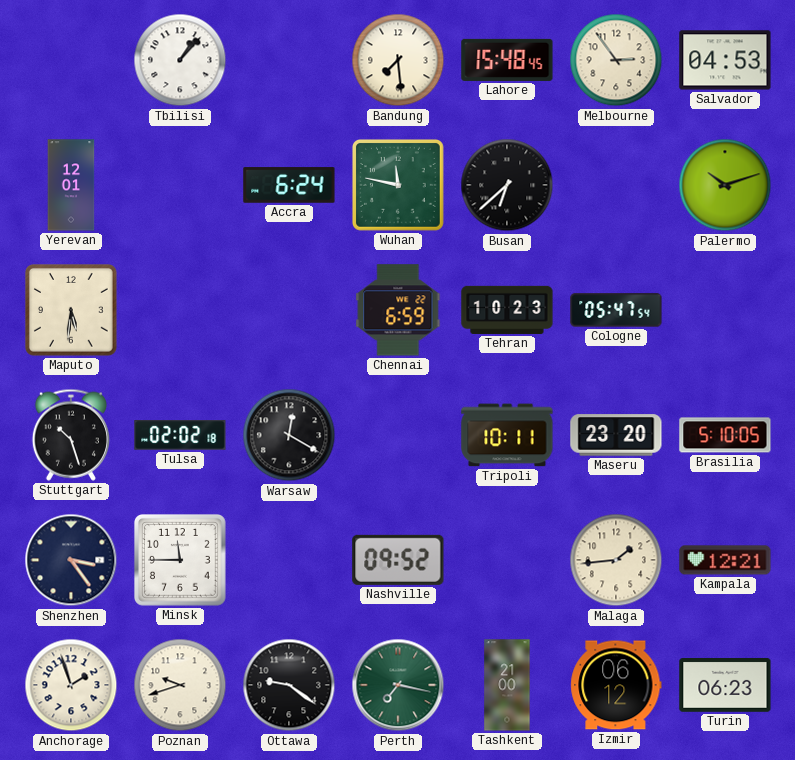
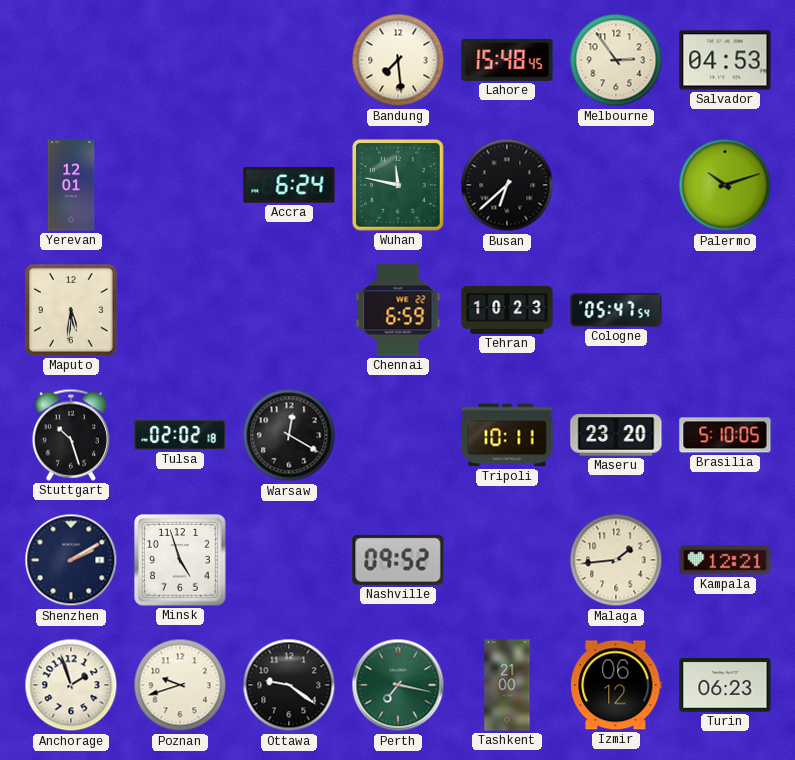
Tbilisi: 1:07 -> none (180, 60)
Shenzhen: 3:24 -> 2:10 (71, 560)
Minsk: 11:45 -> 4:57 (181, 561)
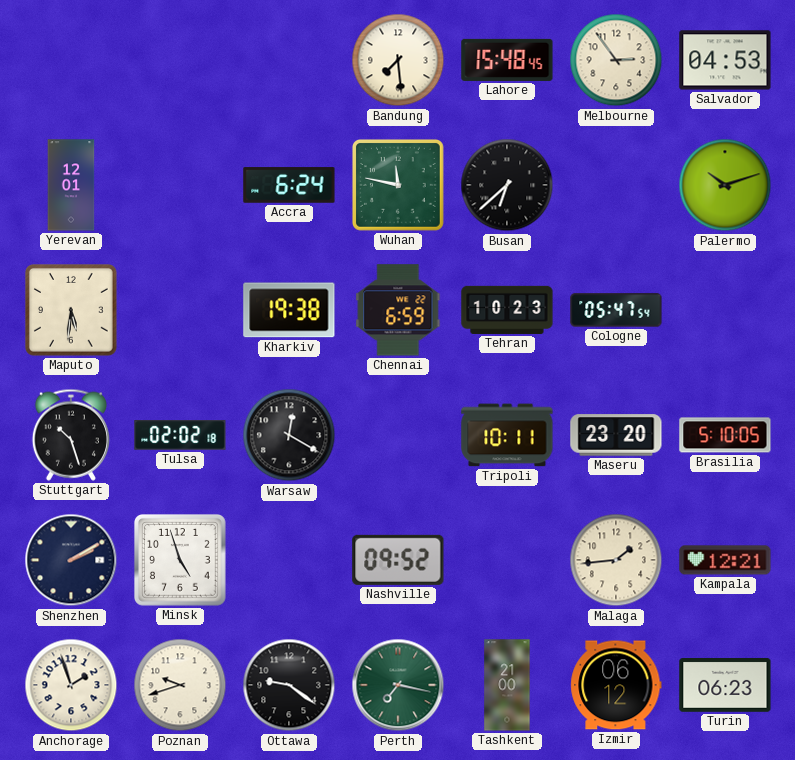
Kharkiv: none -> 19:38 (289, 310)
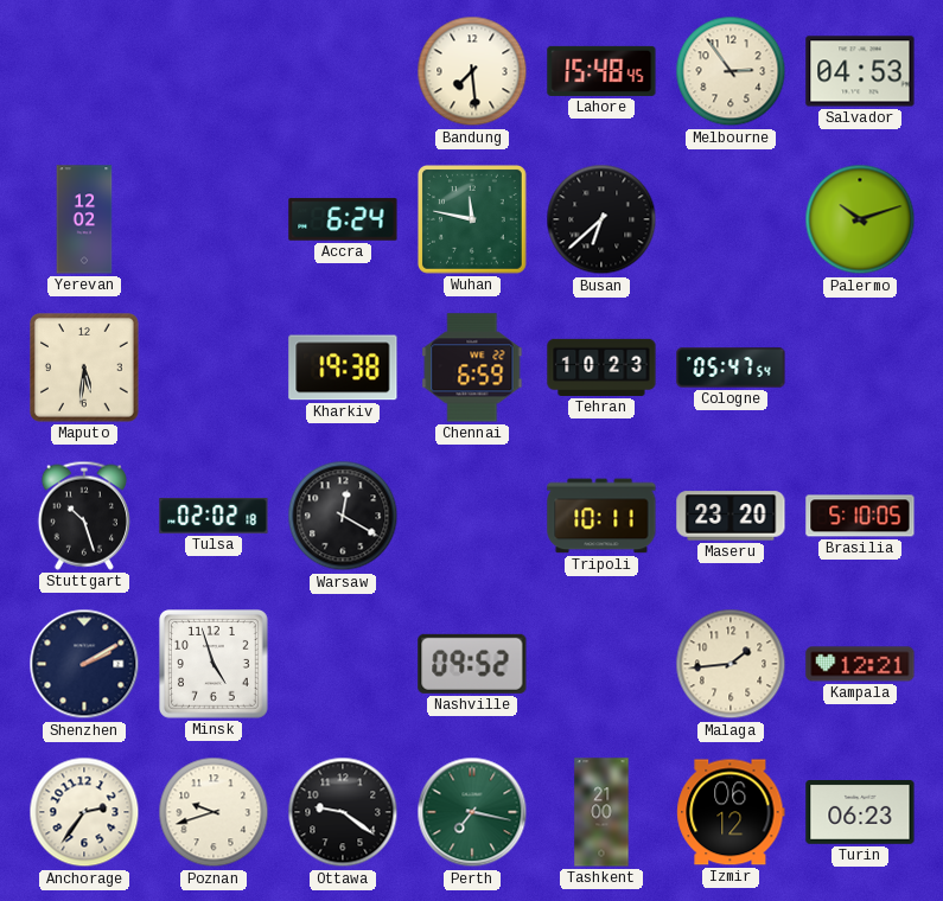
Yerevan: 12:01 -> 12:02 (84, 219)
Anchorage: 1:57 -> 2:36 (84, 812)
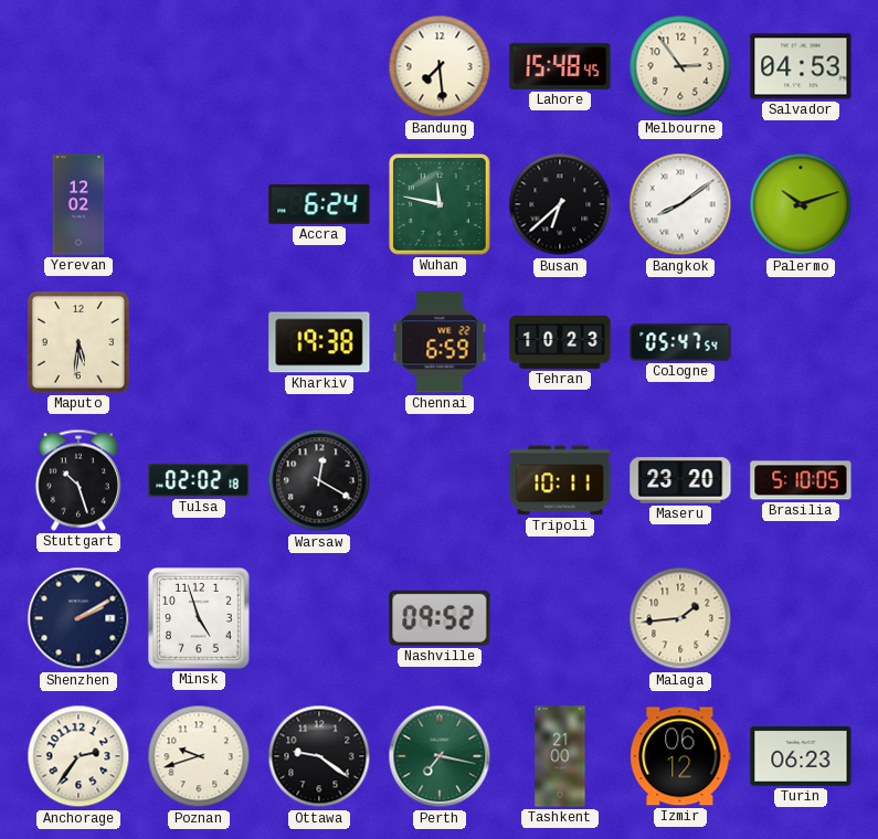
Bangkok: none -> 8:09 (680, 204)
Kampala: 12:21 -> none (860, 664)
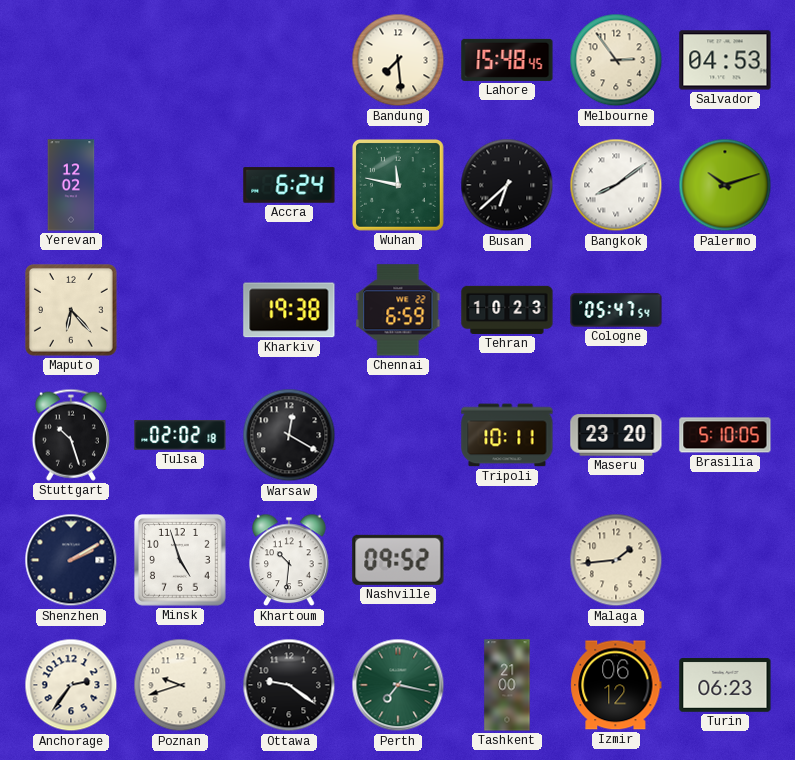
Maputo: 5:31 -> 6:23 (72, 311)
Khartoum: none -> 10:31 (289, 560)
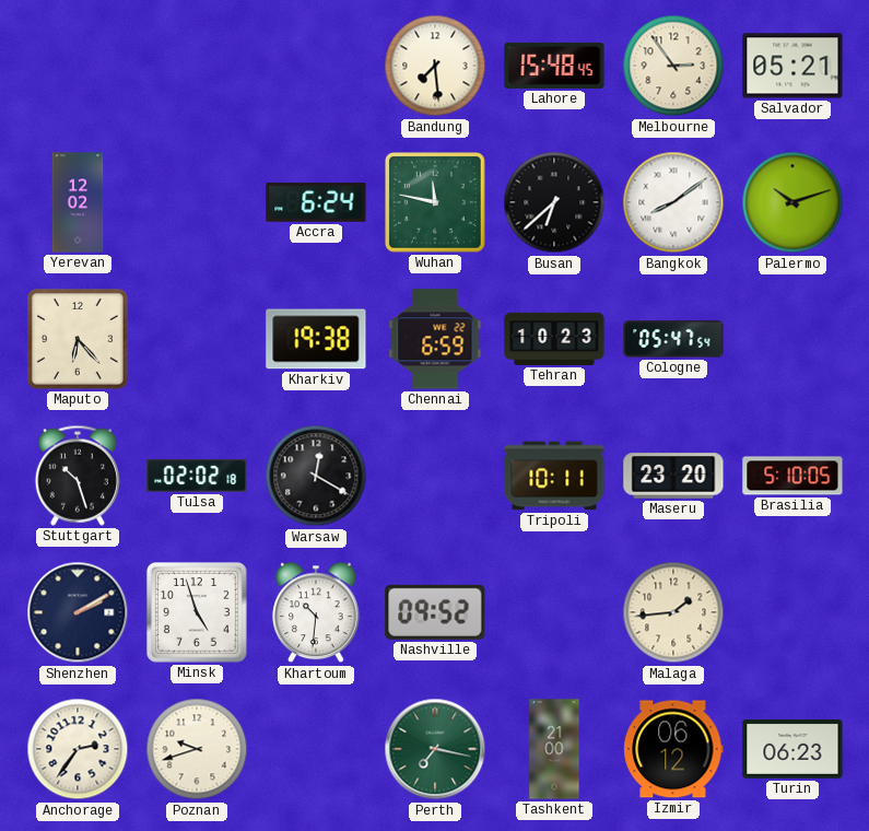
Salvador: 04:53 -> 05:21 (792, 66)
Ottawa: 9:21 -> none (289, 685)
